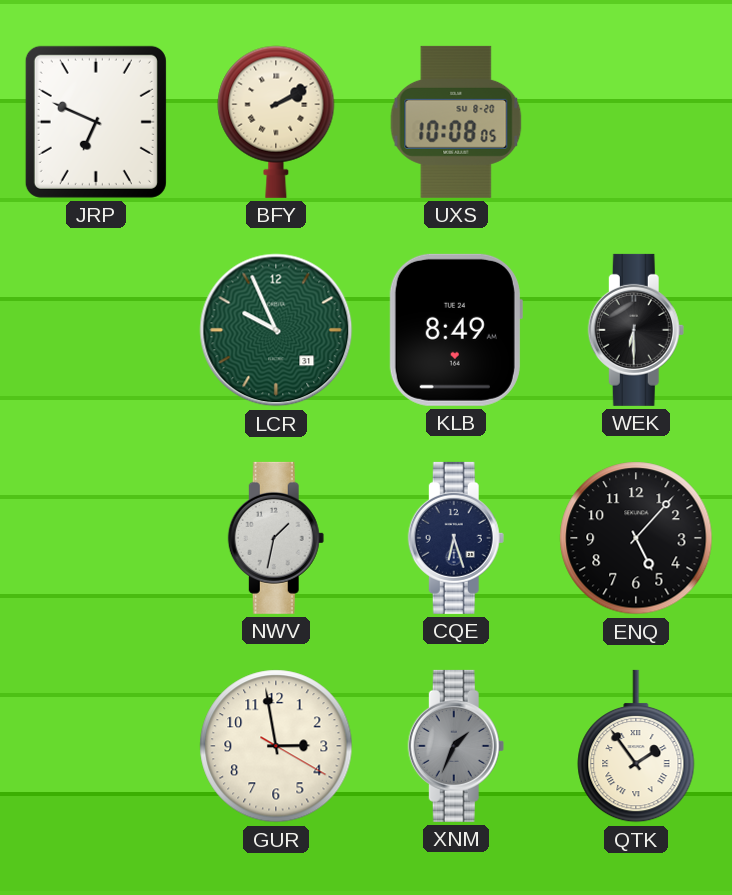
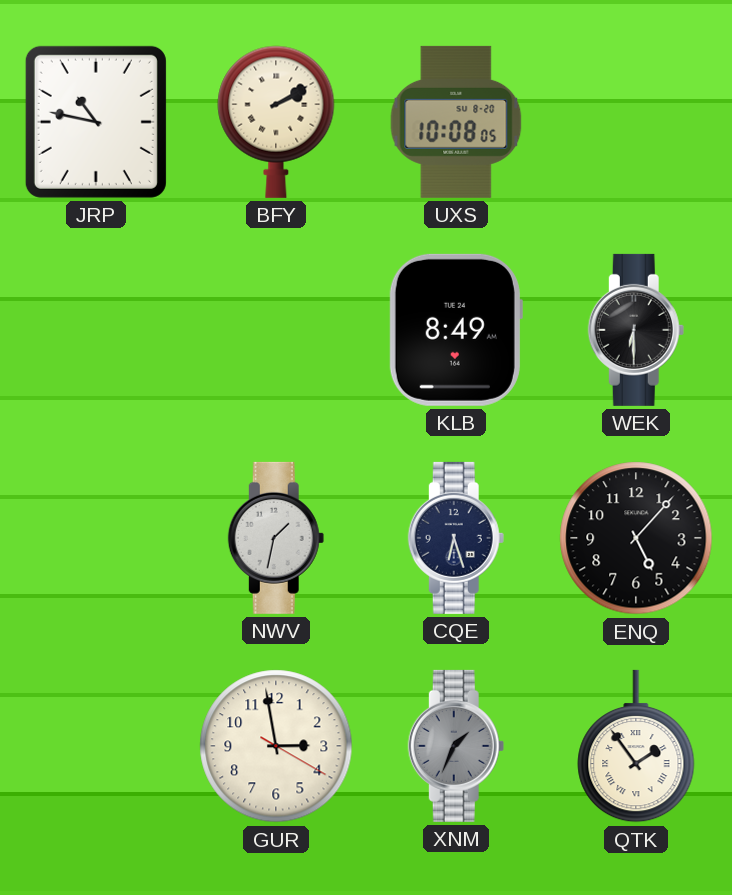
JRP: 6:49 -> 10:47 (96, 122)
LCR: 9:56 -> none (276, 330)
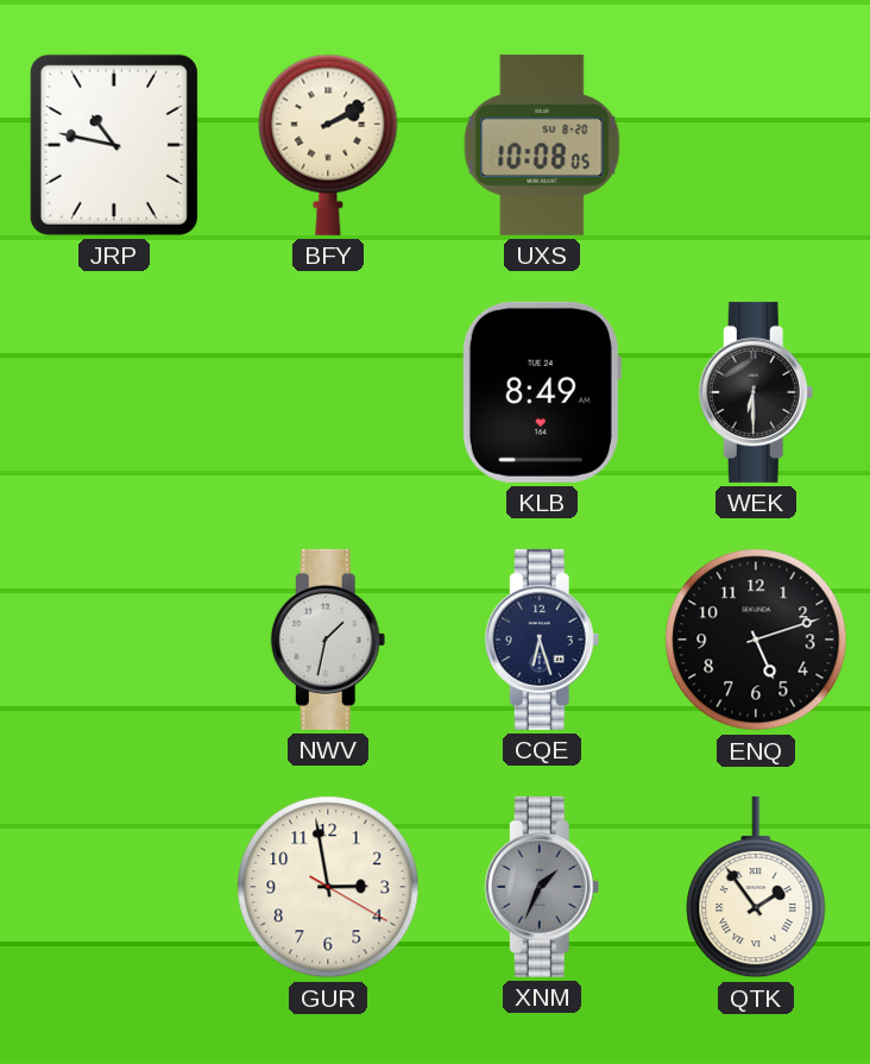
ENQ: 5:07 -> 5:12 (756, 640)
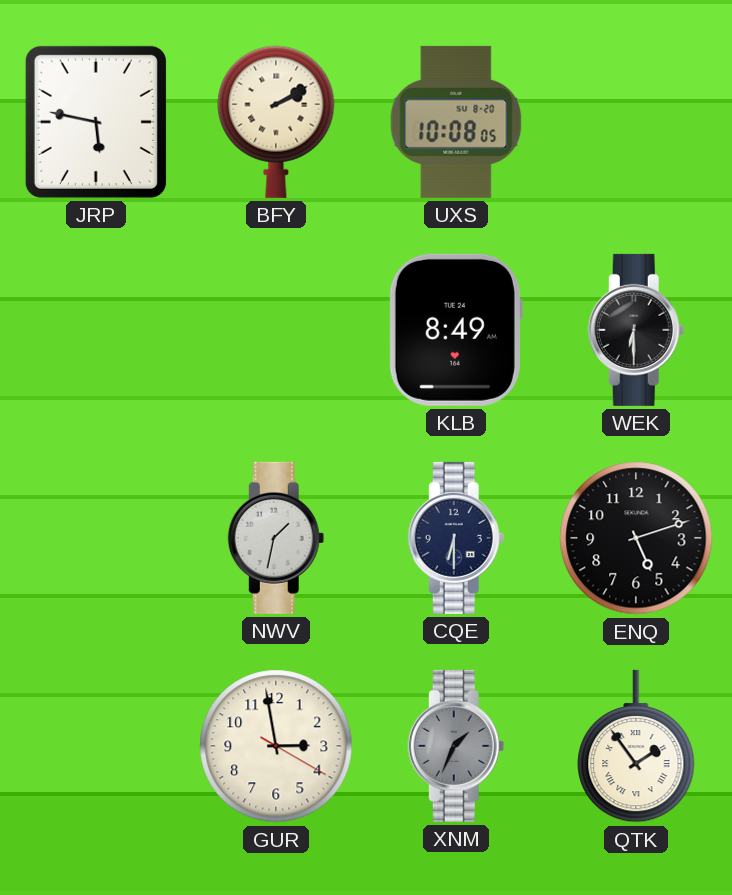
JRP: 10:47 -> 5:47 (96, 122)
CQE: 6:27 -> 6:30 (456, 538)
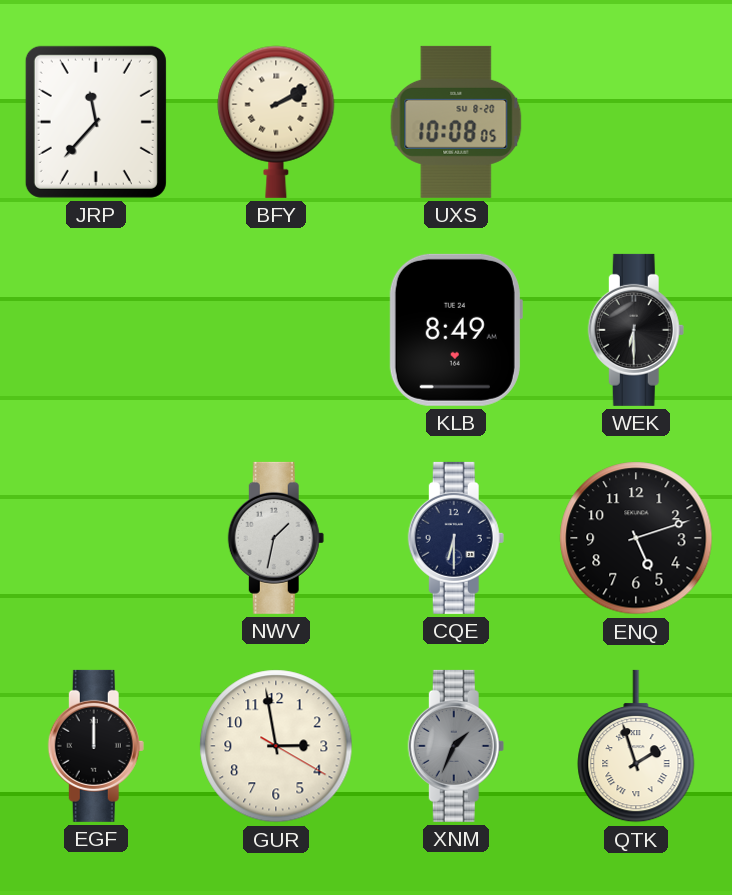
JRP: 5:47 -> 11:37 (96, 122)
EGF: none -> 12:00 (96, 746)
QTK: 1:54 -> 1:57 (636, 746)
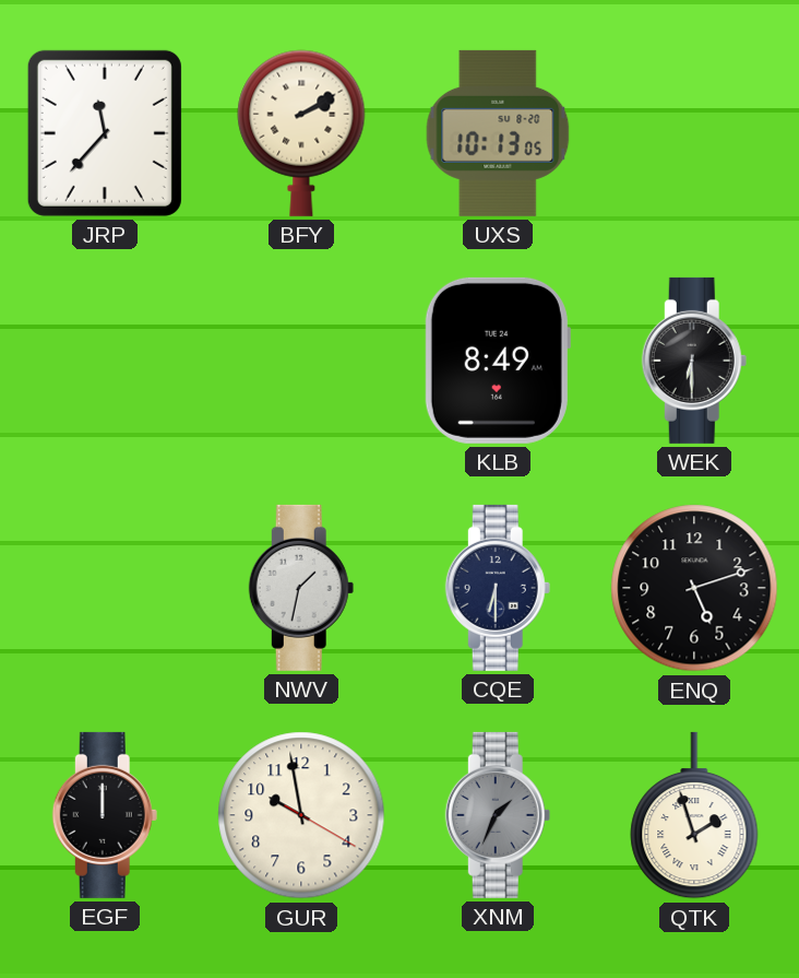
UXS: 10:08 -> 10:13 (498, 133)
GUR: 2:58 -> 9:58 (301, 815)
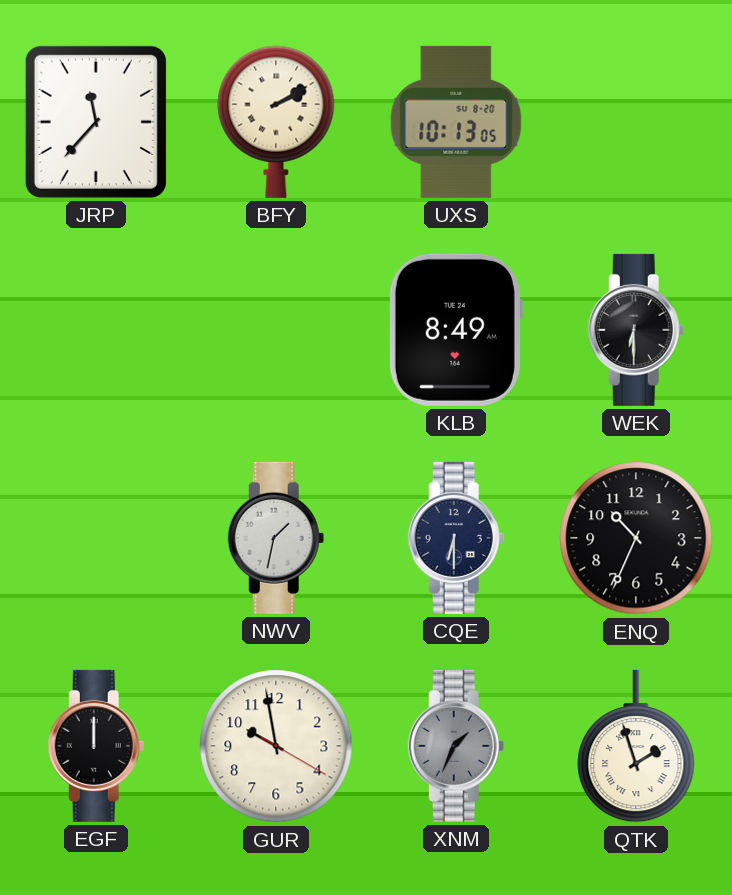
ENQ: 5:12 -> 10:34 (636, 538)
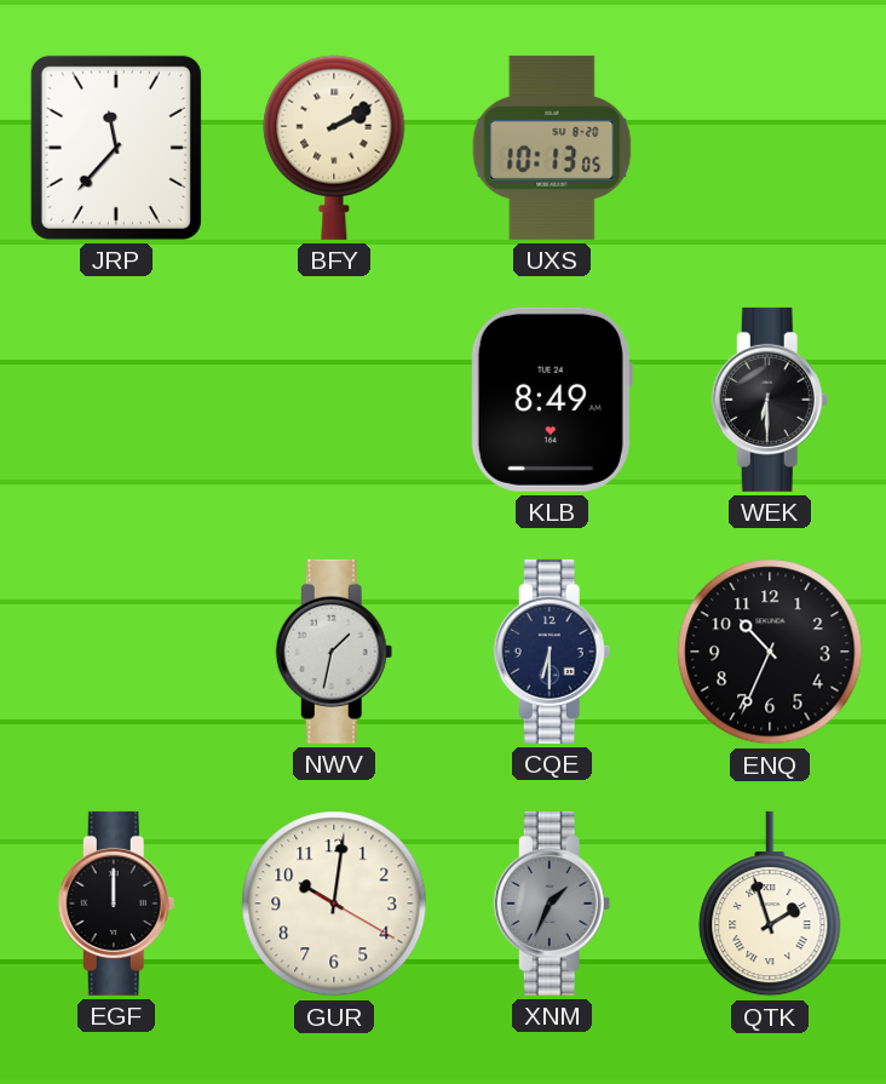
GUR: 9:58 -> 10:01 (334, 904)
